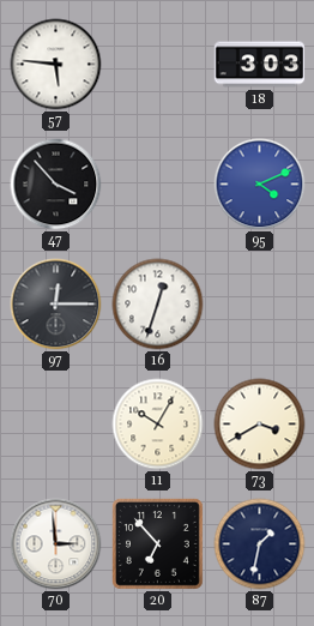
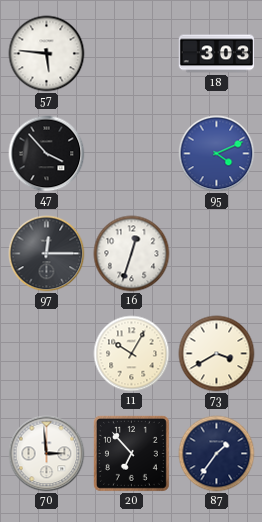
87: 1:32 -> 1:36 (217, 454)
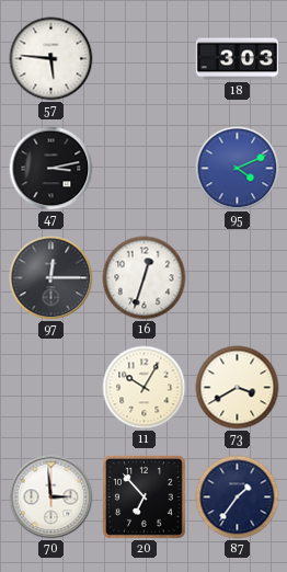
47: 3:53 -> 3:13 (51, 169)
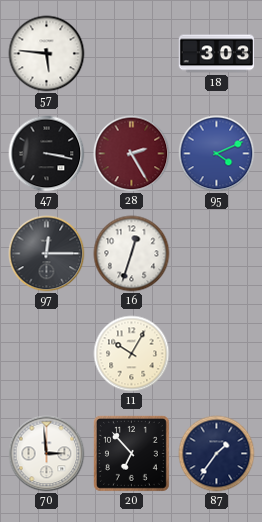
47: 3:13 -> 3:17 (47, 154)
28: none -> 2:25 (132, 154)
73: 3:40 -> none (238, 388)
